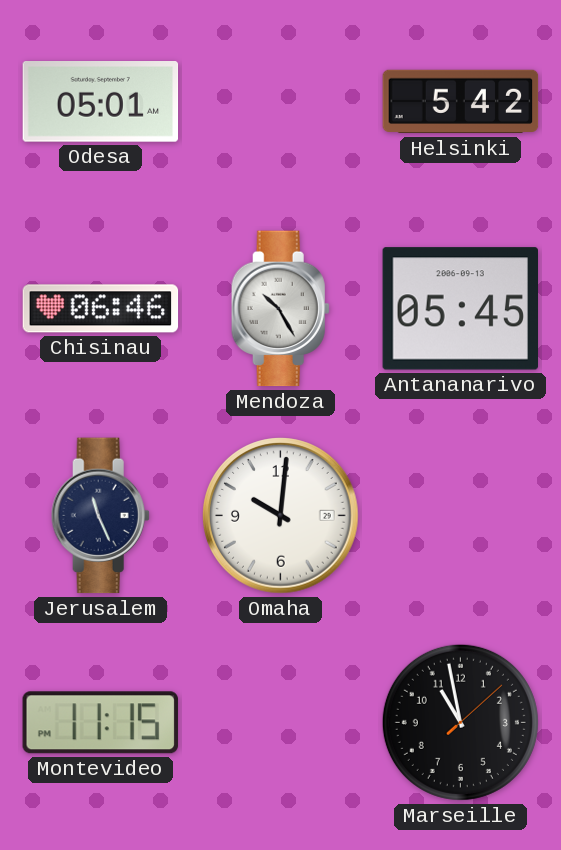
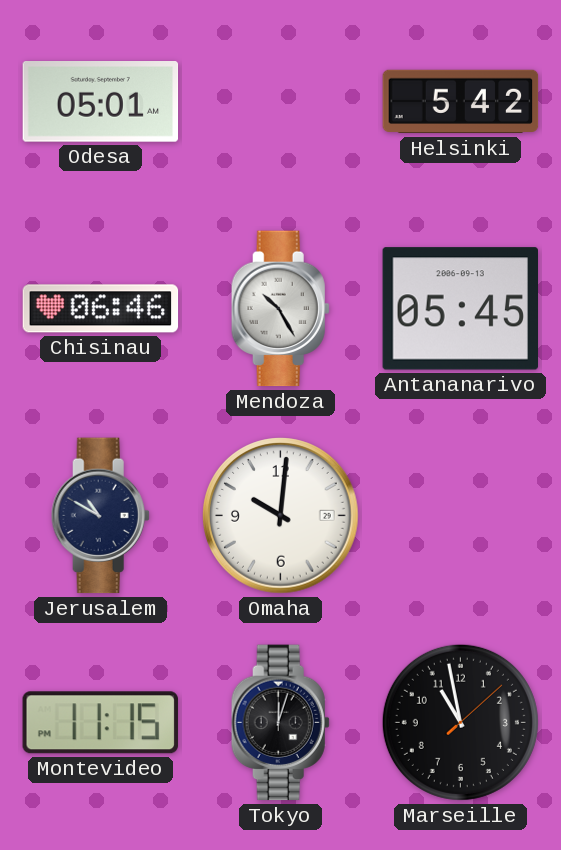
Jerusalem: 11:26 -> 10:50 (100, 516)
Tokyo: none -> 12:03 (280, 723)
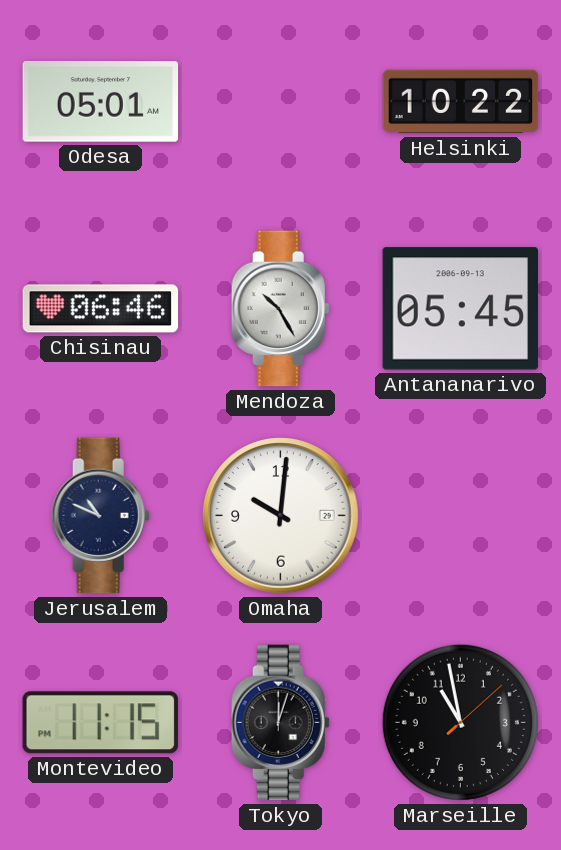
Helsinki: 5:42 -> 10:22 (461, 102)
Jerusalem: 10:50 -> 10:49 (100, 516)
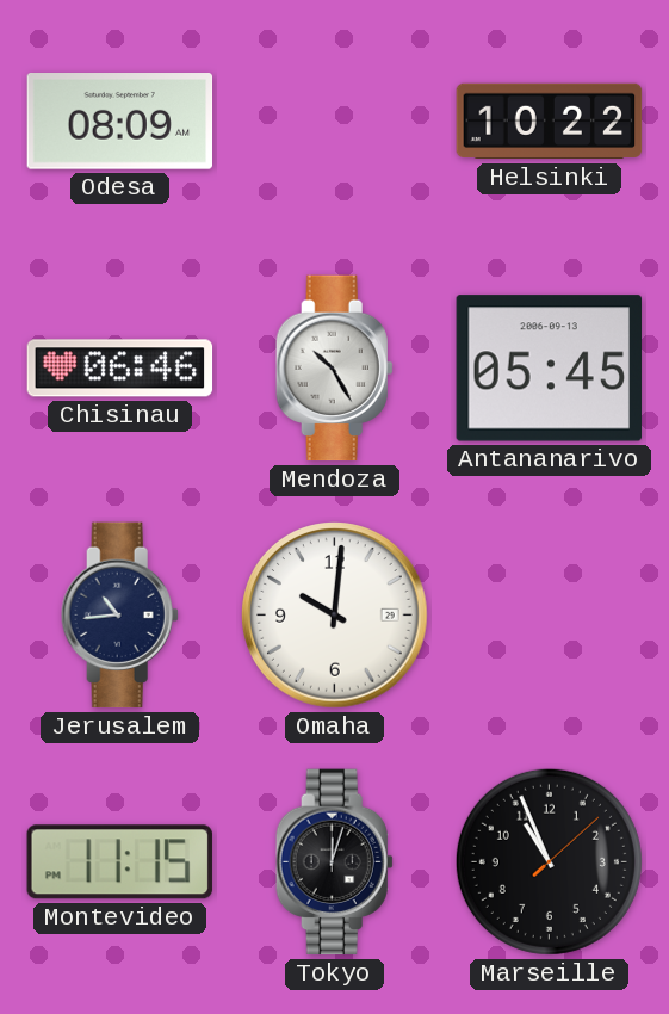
Odesa: 05:01 -> 08:09 (120, 122)
Jerusalem: 10:49 -> 10:44 (119, 616)
Marseille: 10:58 -> 10:56 (549, 861)
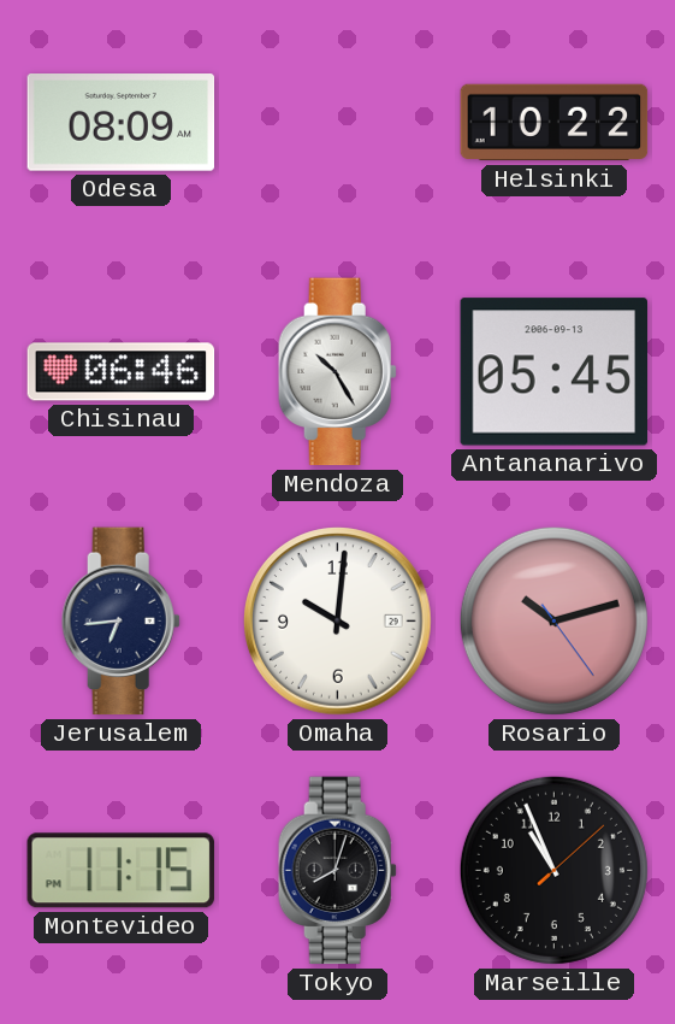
Jerusalem: 10:44 -> 6:44 (120, 622)
Rosario: none -> 10:12 (553, 620)
Tokyo: 12:03 -> 8:03 (337, 871)
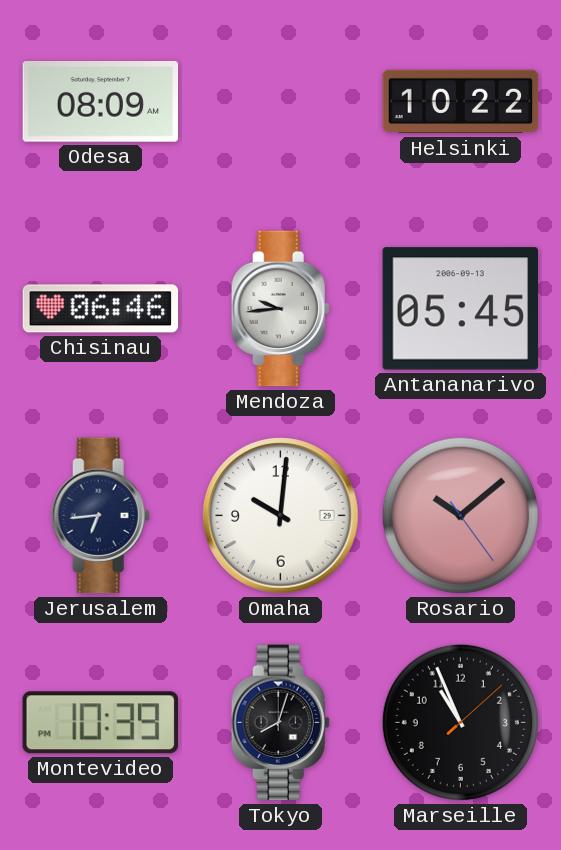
Mendoza: 10:25 -> 9:44 (280, 309)
Rosario: 10:12 -> 10:08 (460, 515)
Montevideo: 11:15 -> 10:39 (100, 723)
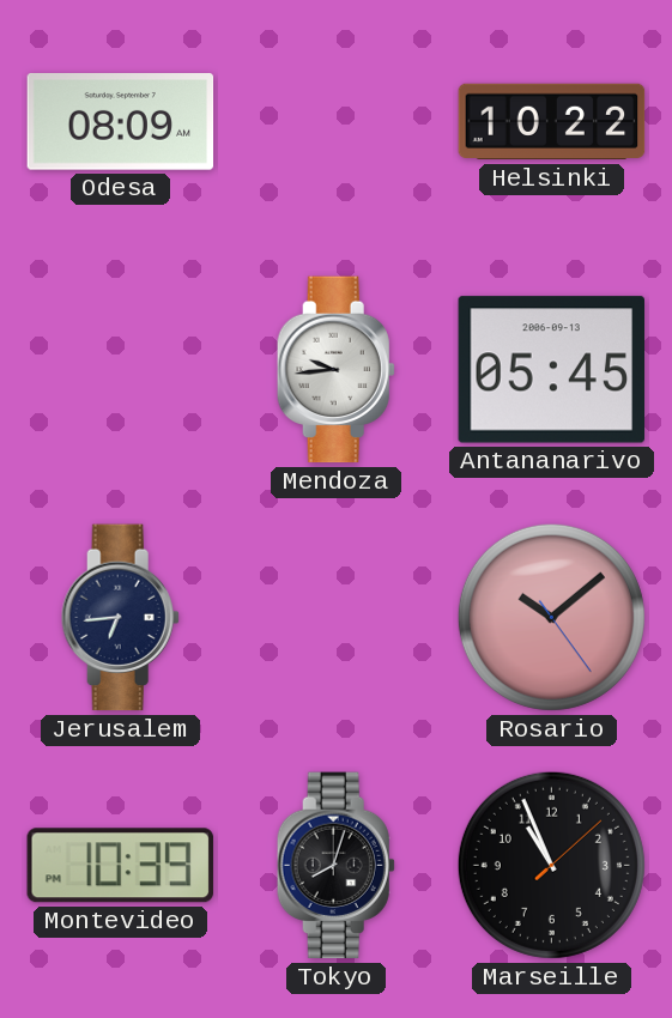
Chisinau: 06:46 -> none (101, 309)
Omaha: 10:01 -> none (281, 516)
